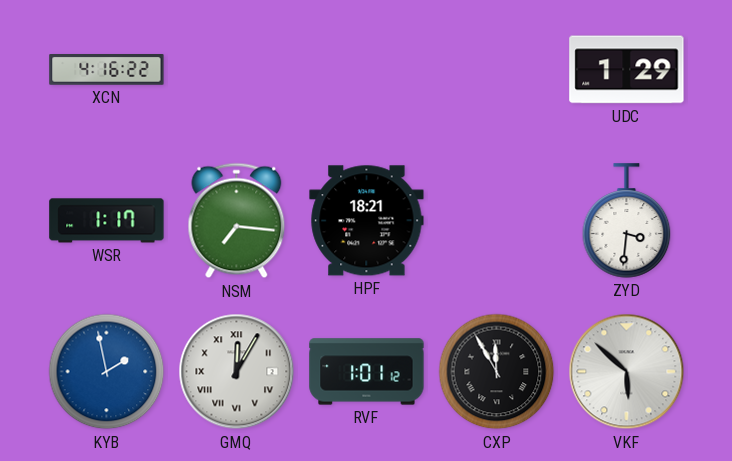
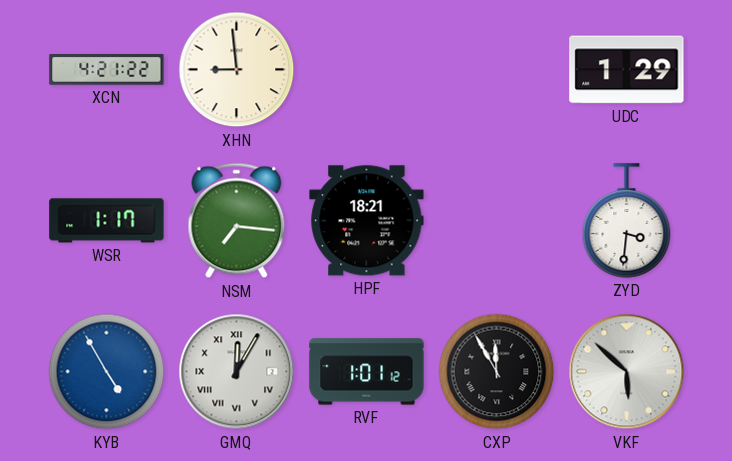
XCN: 4:16 -> 4:21 (107, 70)
XHN: none -> 8:59 (237, 70)
KYB: 1:58 -> 4:55 (107, 372)
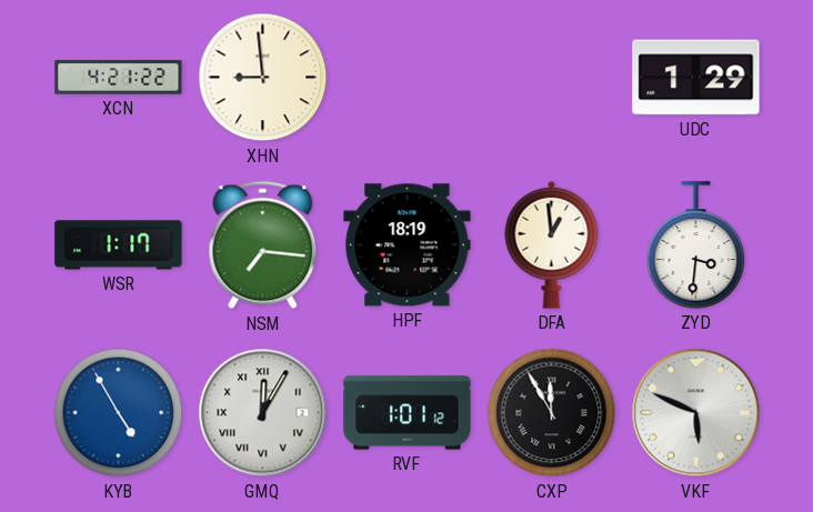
HPF: 18:21 -> 18:19 (408, 245)
DFA: none -> 12:59 (552, 244)
VKF: 5:52 -> 5:49 (696, 413)
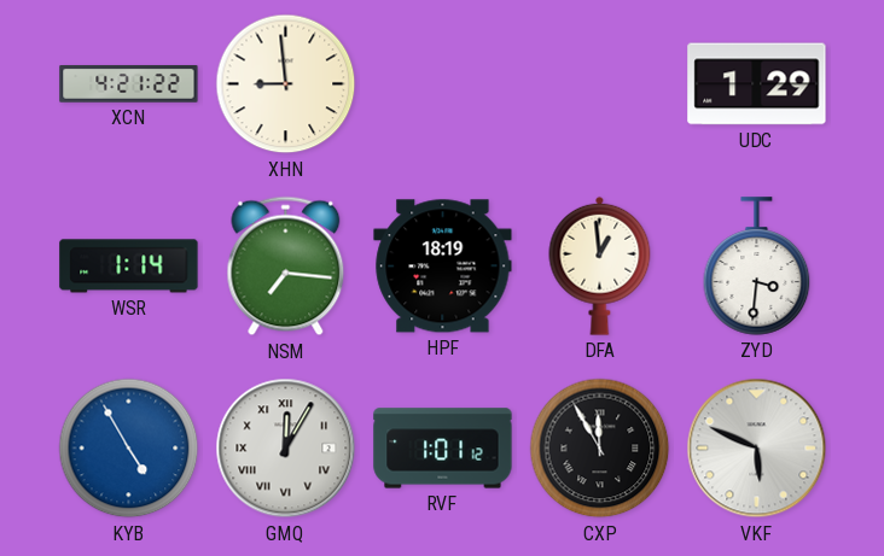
WSR: 1:17 -> 1:14 (129, 267)
